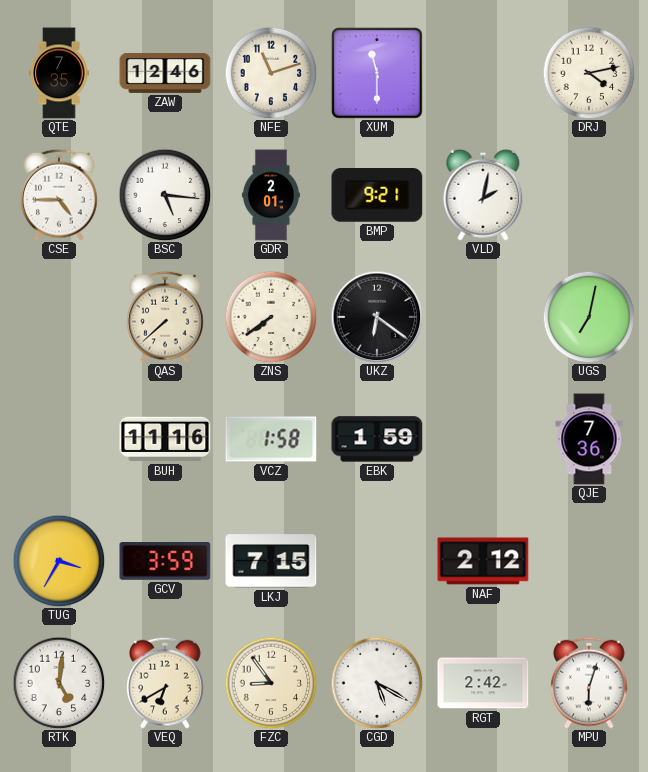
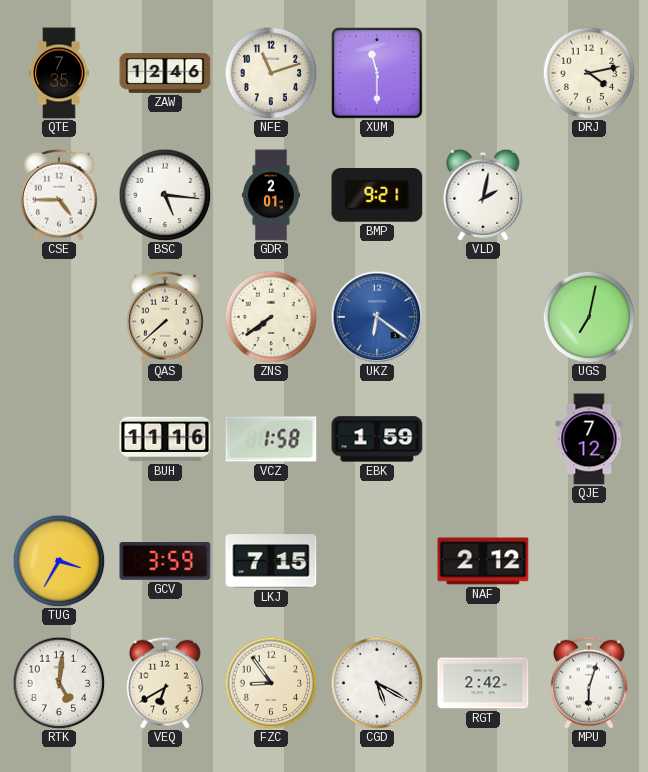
UKZ dial: black -> blue (377, 317)
QJE: 7:36 -> 7:12 (589, 439)
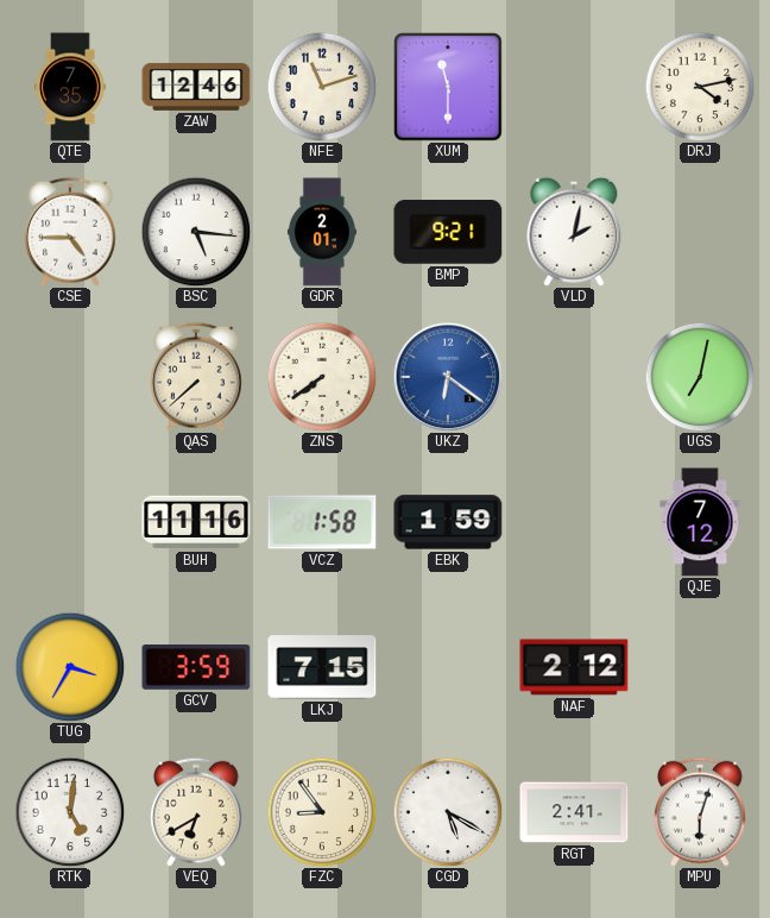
RGT: 2:42 -> 2:41 (574, 812)
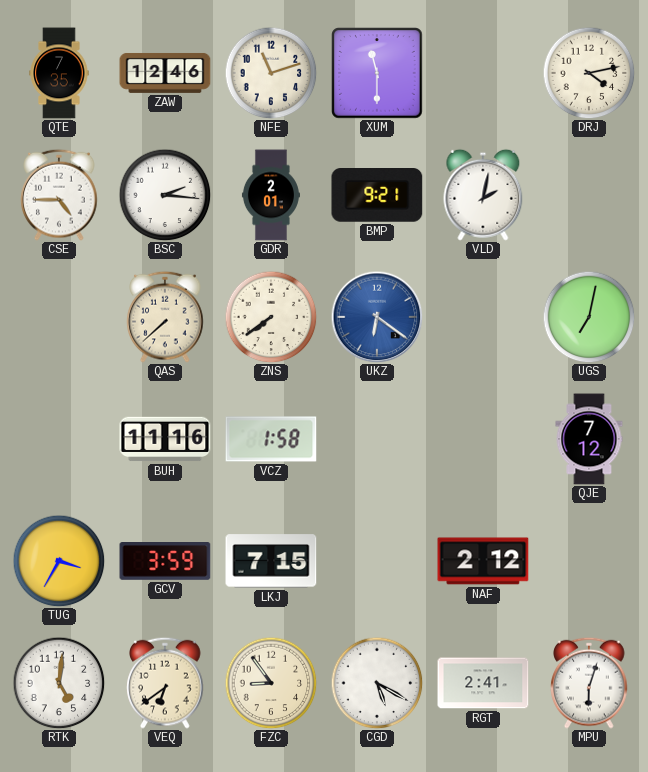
BSC: 5:16 -> 2:16 (165, 195)
EBK: 1:59 -> none (448, 522)
VEQ: 6:40 -> 6:39 (165, 683)
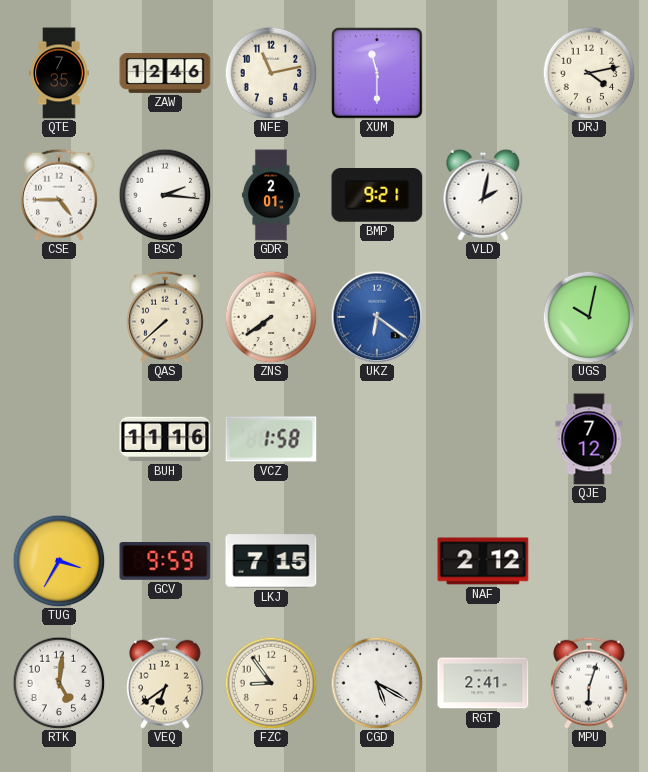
NFE: 11:12 -> 11:13 (271, 73)
UGS: 7:02 -> 10:02 (589, 317)
GCV: 3:59 -> 9:59 (165, 561)
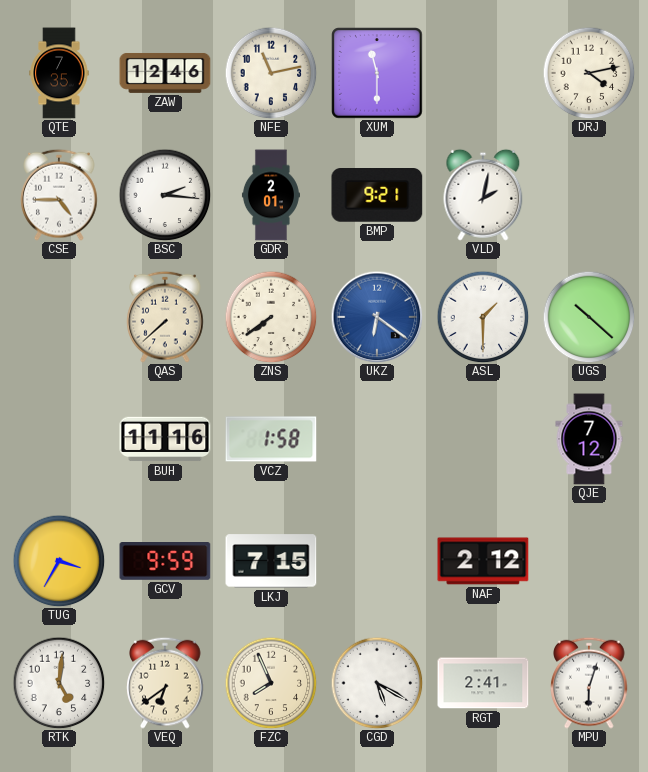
ASL: none -> 1:30 (483, 317)
UGS: 10:02 -> 10:22 (589, 317)
FZC: 8:54 -> 7:56 (271, 683)
